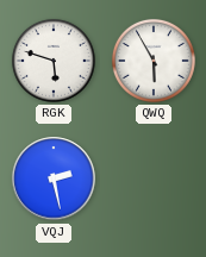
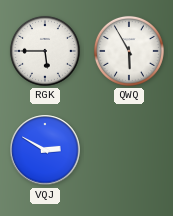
RGK: 5:48 -> 5:45 (45, 51)
VQJ: 2:28 -> 2:50 (45, 150)
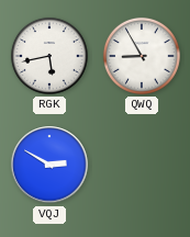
RGK: 5:45 -> 5:43 (49, 56)
QWQ: 5:55 -> 8:55 (142, 56)
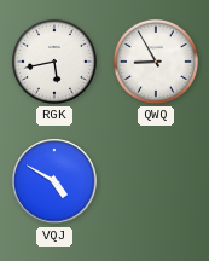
VQJ: 2:50 -> 4:50 (54, 181)
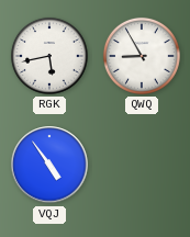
VQJ: 4:50 -> 4:54 (49, 165)
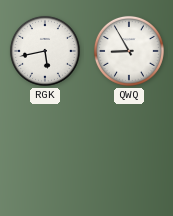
VQJ: 4:54 -> none (49, 165)
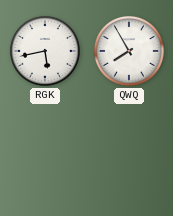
QWQ: 8:55 -> 7:55 (129, 51)
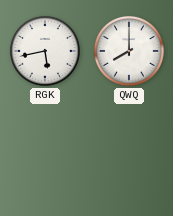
QWQ: 7:55 -> 8:00 (129, 51)
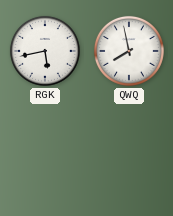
QWQ: 8:00 -> 7:58 (129, 51)
